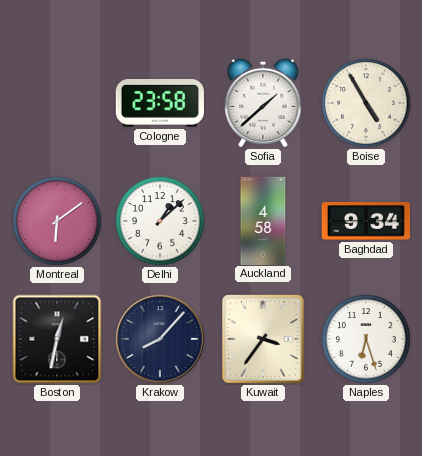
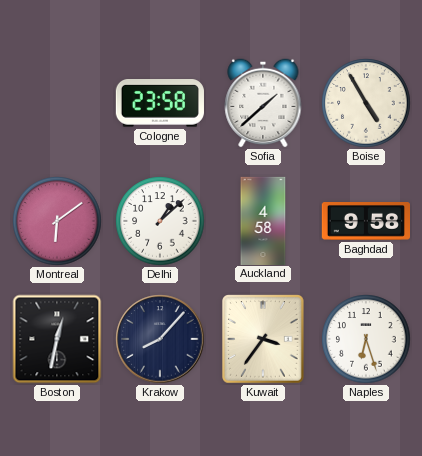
Baghdad: 9:34 -> 9:58 (365, 222)
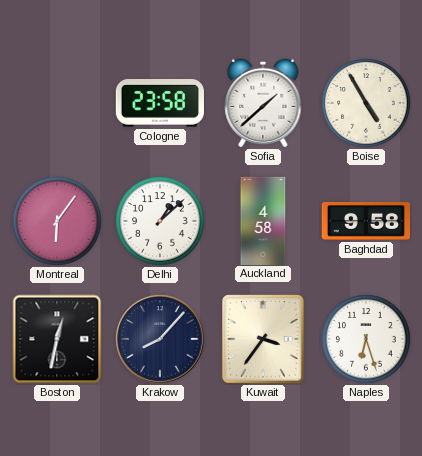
Montreal: 6:09 -> 6:06 (57, 221)
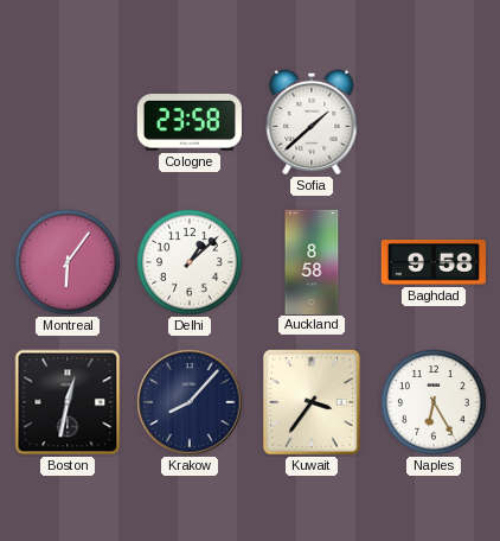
Boise: 4:55 -> none (366, 103)
Auckland: 4:58 -> 8:58 (312, 261)
Naples: 6:27 -> 6:25 (434, 402)
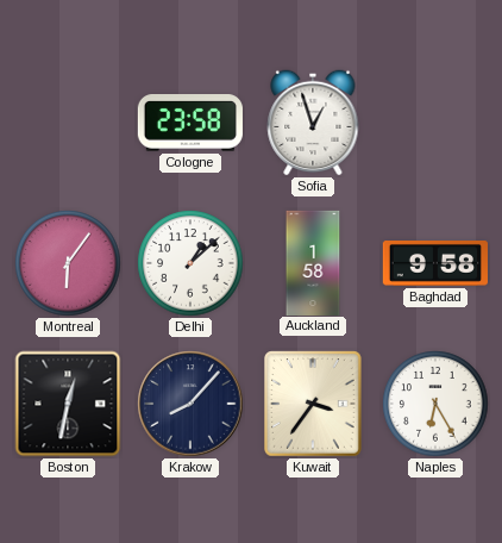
Sofia: 1:38 -> 12:57 (313, 123)
Auckland: 8:58 -> 1:58 (313, 262)
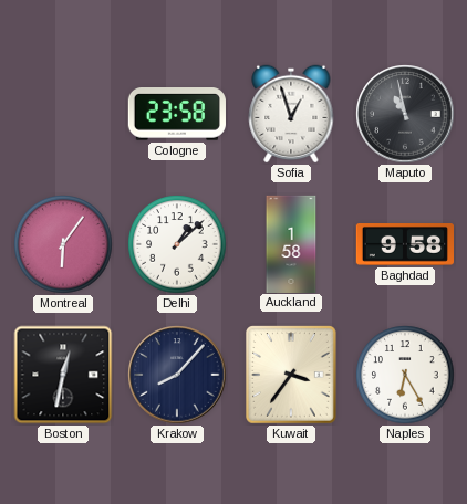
Maputo: none -> 10:58 (405, 114)
